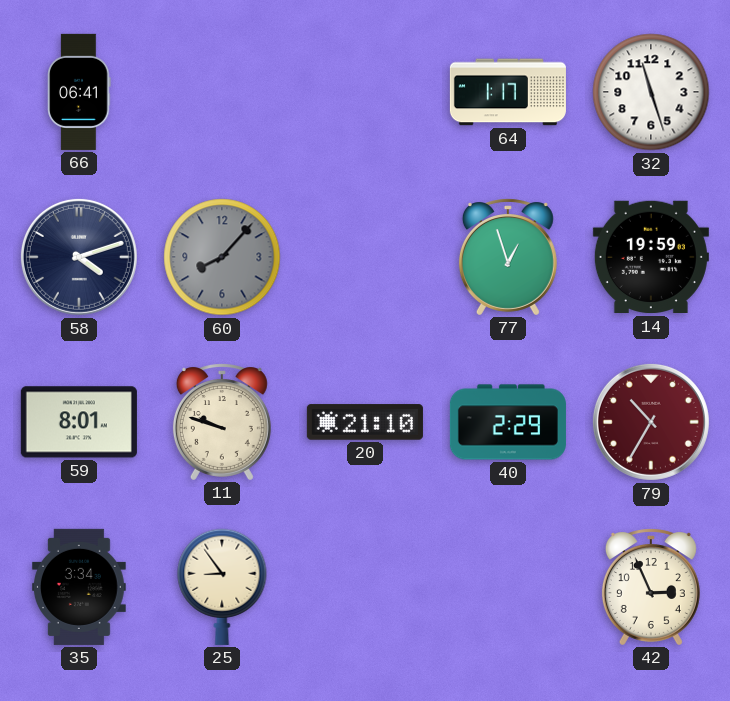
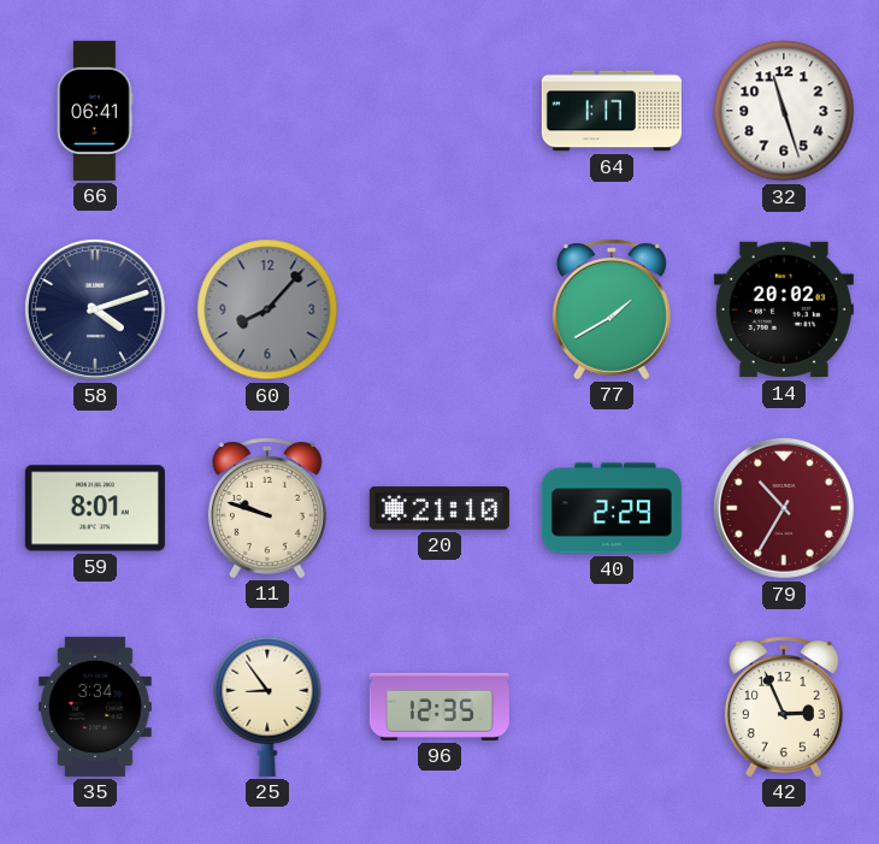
77: 12:57 -> 1:40 (612, 309)
14: 19:59 -> 20:02 (784, 309)
96: none -> 12:35 (440, 707)
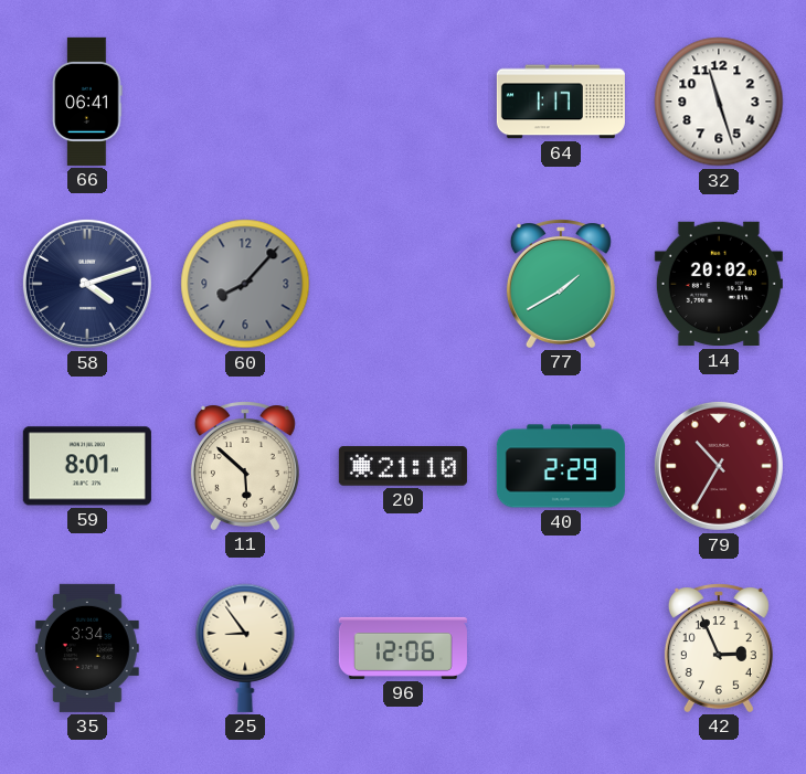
11: 9:48 -> 5:52 (245, 466)
96: 12:35 -> 12:06 (403, 648)
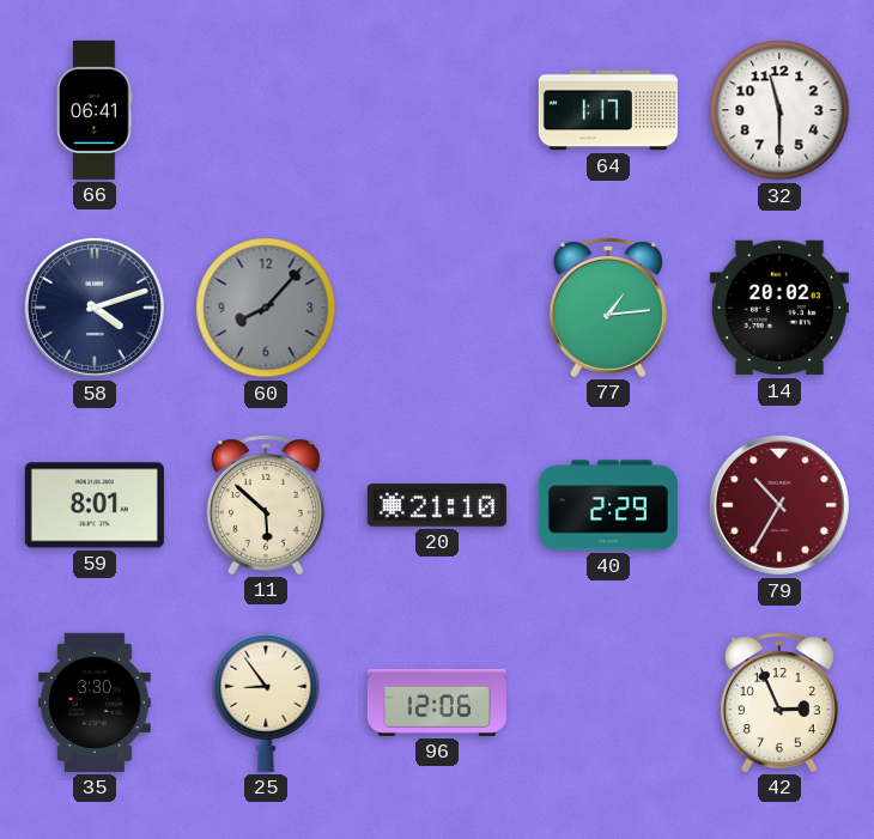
32: 11:27 -> 11:30 (779, 110)
77: 1:40 -> 1:14 (608, 308)
35: 3:34 -> 3:30 (95, 703)
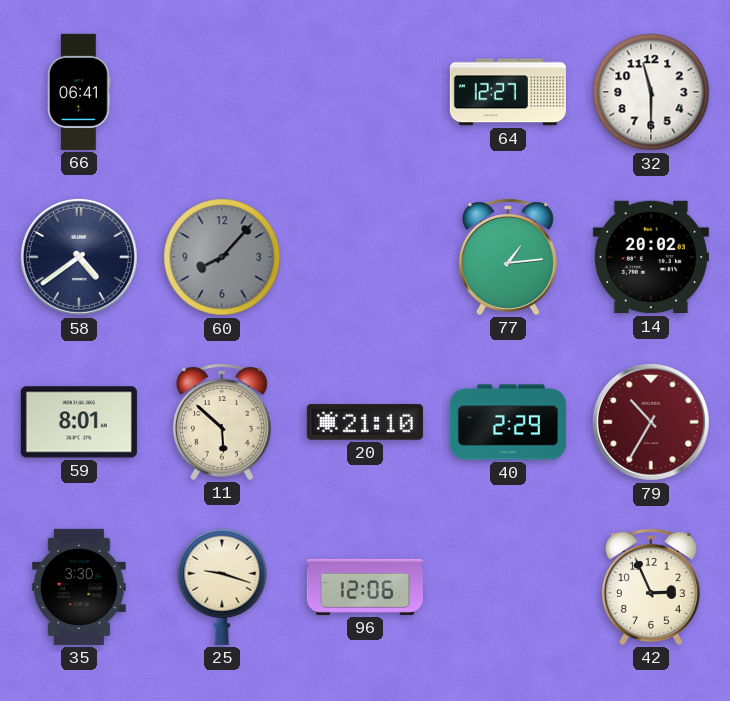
64: 1:17 -> 12:27 (508, 92)
58: 4:12 -> 4:39 (79, 257)
25: 8:54 -> 9:18 (222, 587)
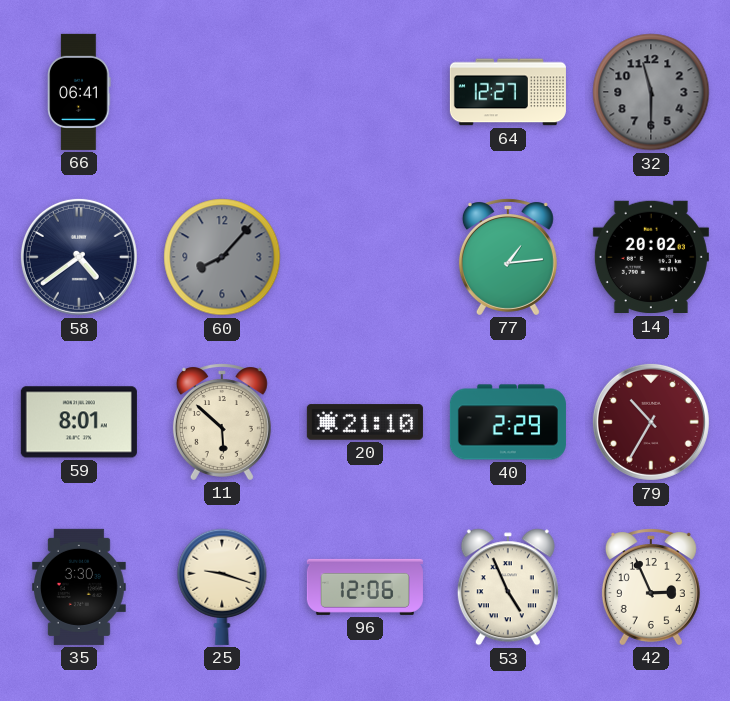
32 dial: white -> grey (651, 92)
53: none -> 4:56 (508, 587)
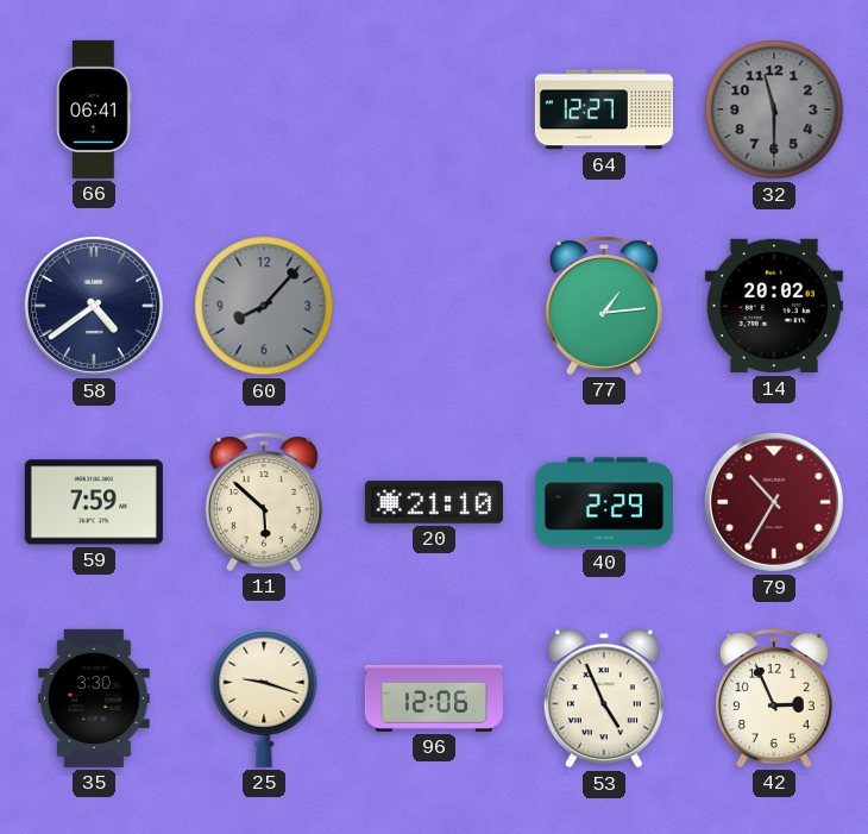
59: 8:01 -> 7:59 (94, 502)
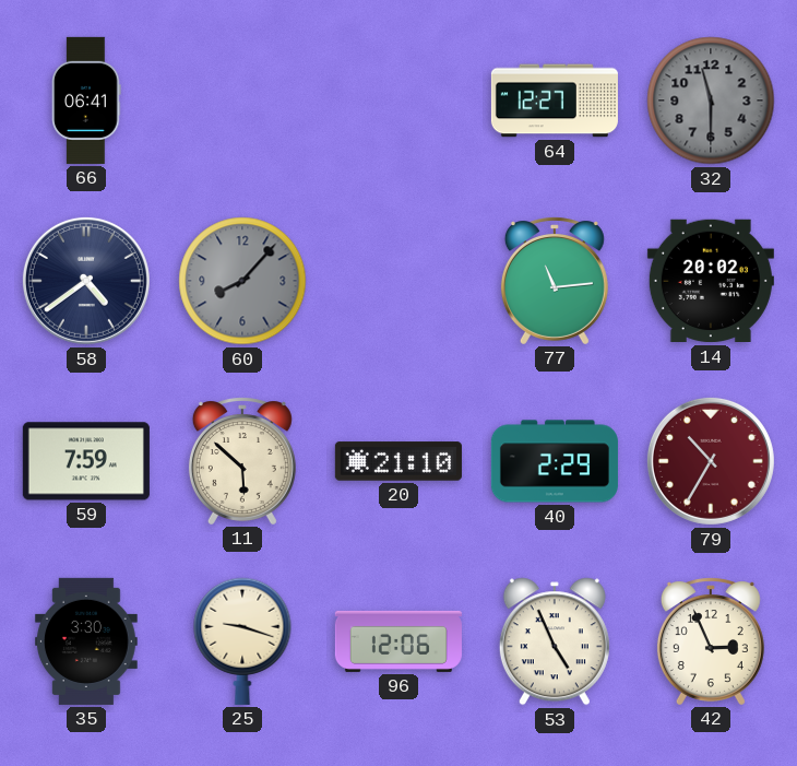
77: 1:14 -> 11:14 (555, 281)
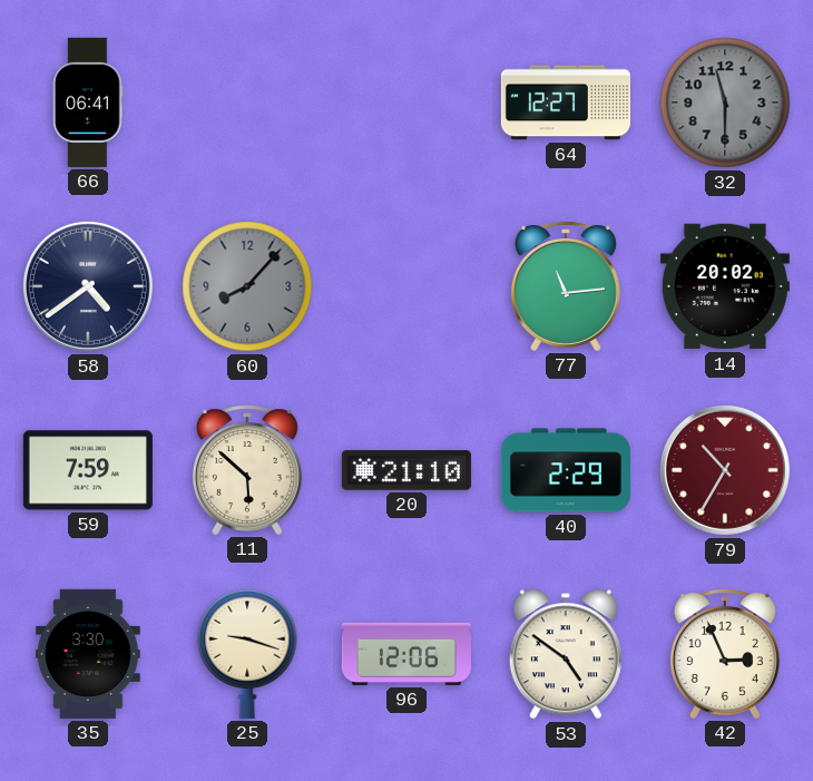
53: 4:56 -> 4:51 (566, 654)
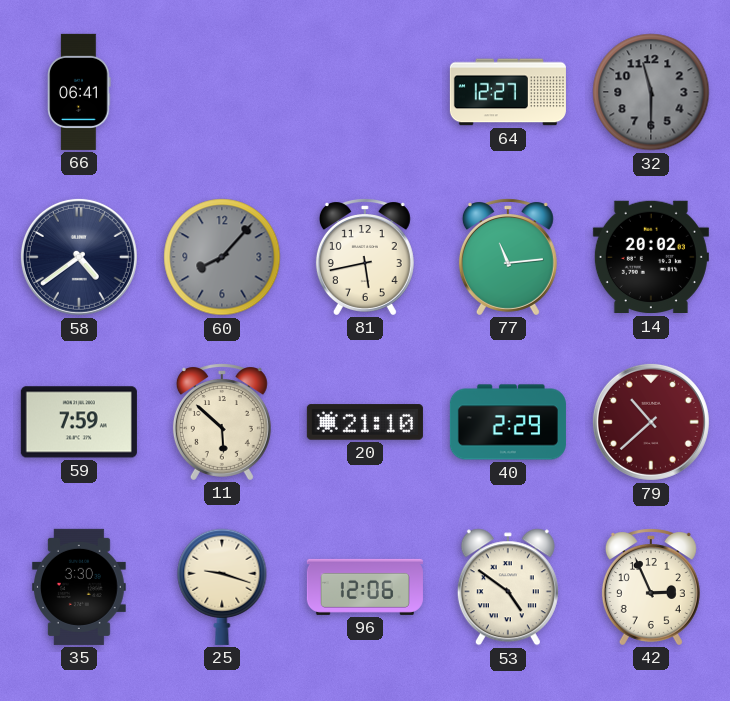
81: none -> 5:43 (365, 257)
79: 10:35 -> 10:38 (651, 422)
